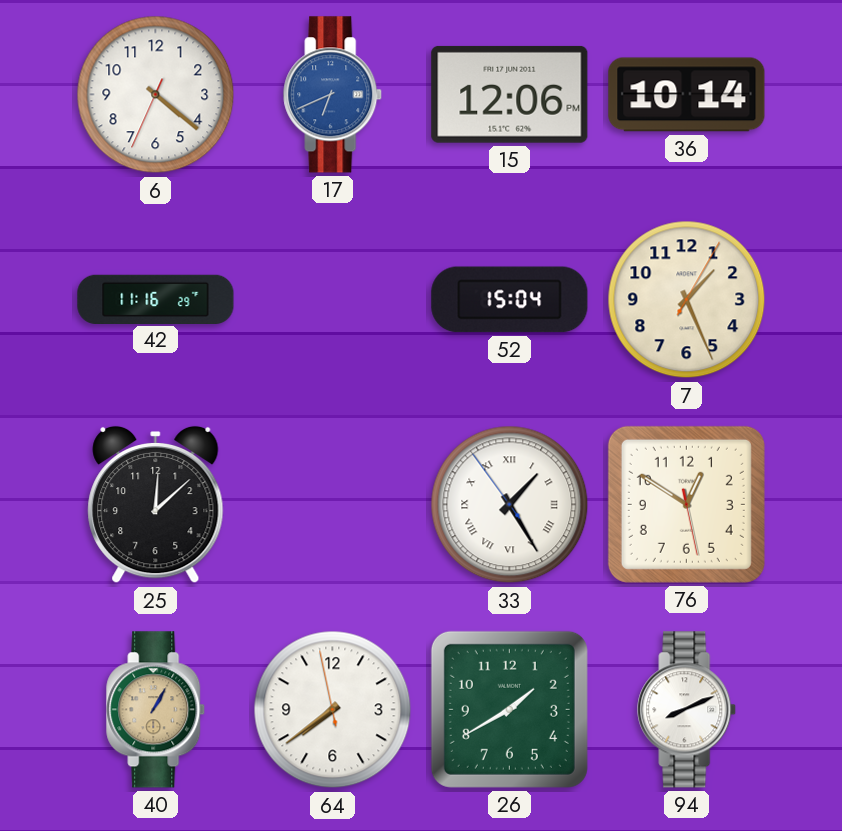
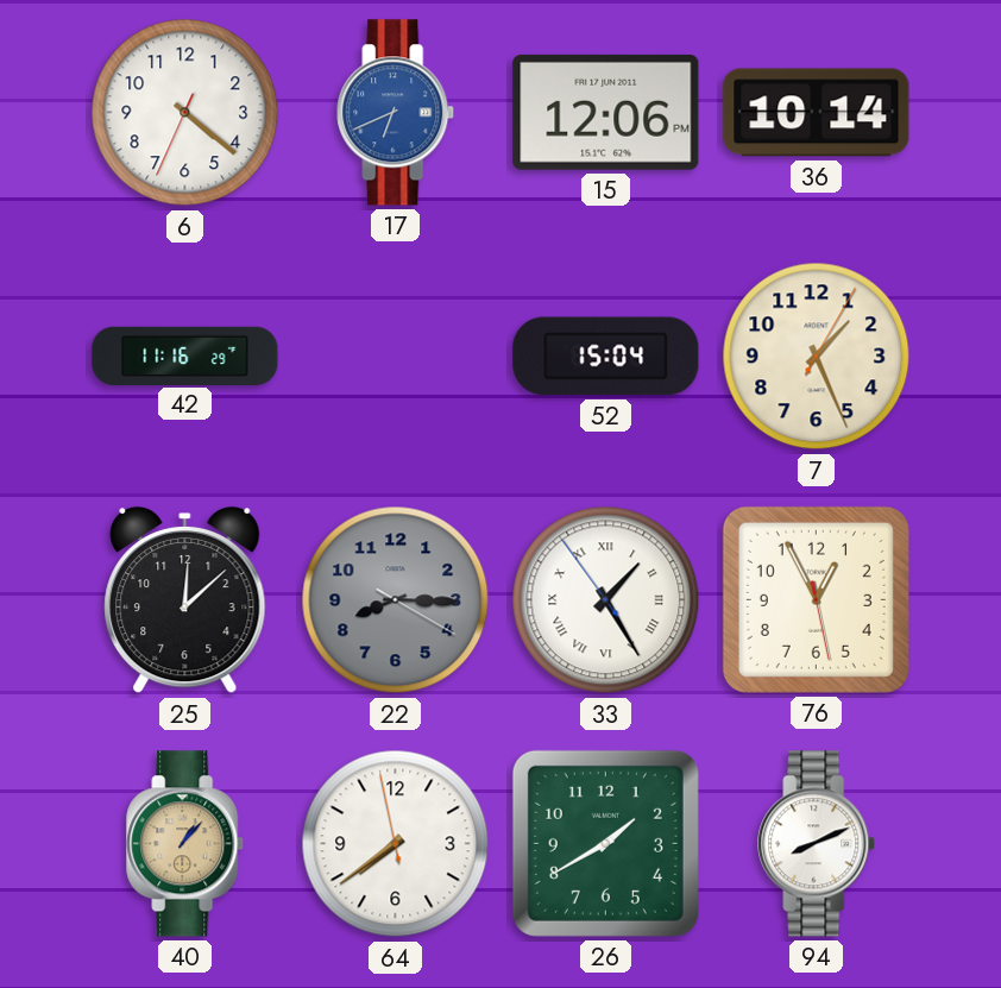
22: none -> 8:15 (396, 600)
76: 12:50 -> 12:55 (816, 599)
40: 1:05 -> 1:07 (185, 844)
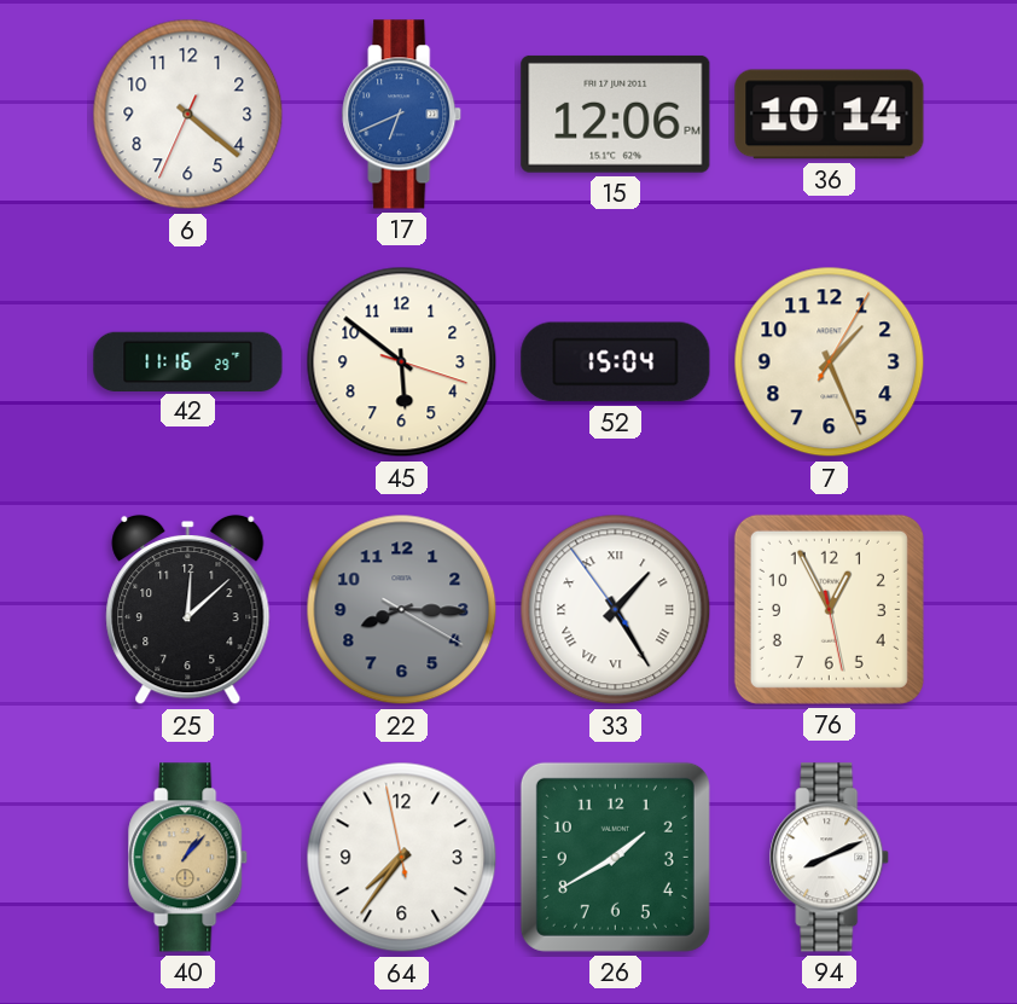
45: none -> 5:51 (402, 362)
64: 7:38 -> 7:35 (402, 858)
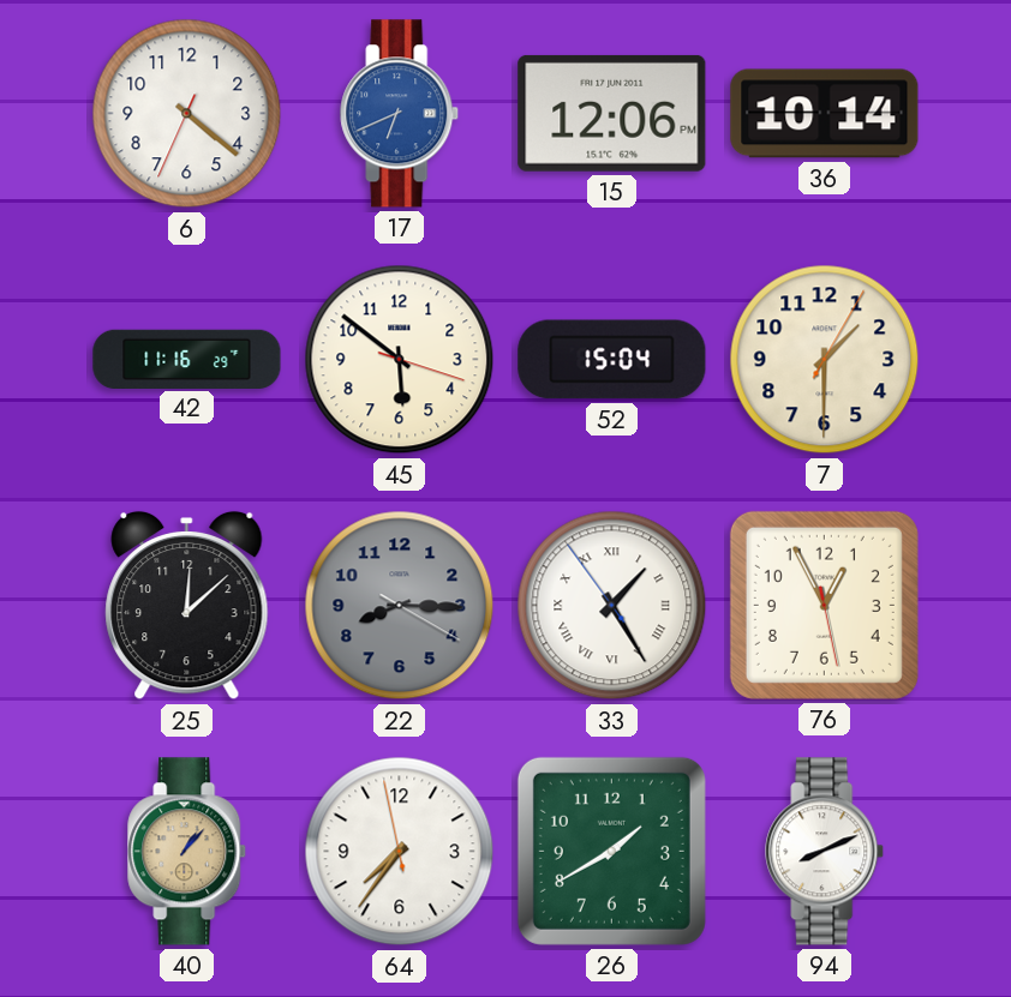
7: 1:26 -> 1:30 (825, 360)
